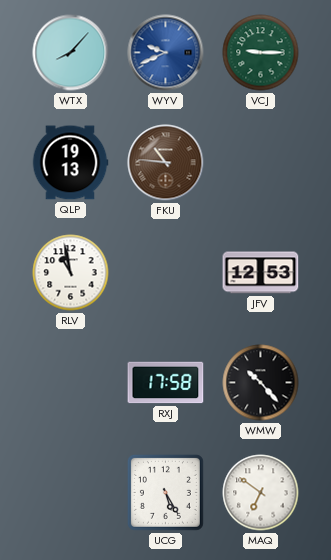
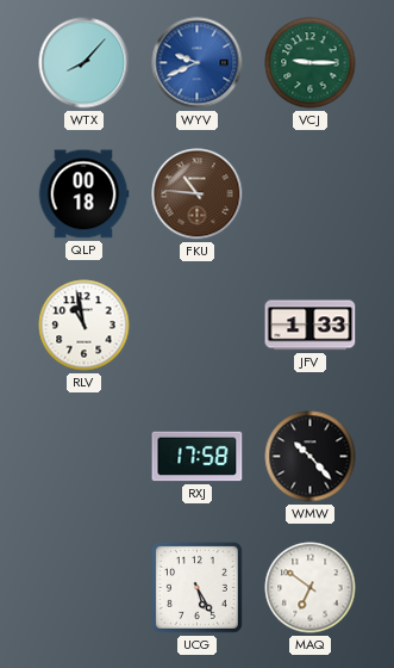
QLP: 19:13 -> 00:18 (83, 194)
JFV: 12:53 -> 1:33 (311, 326)
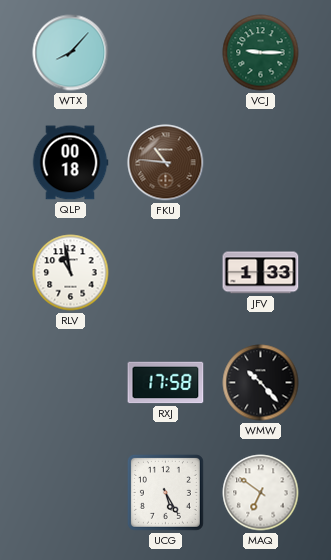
WYV: 9:41 -> none (198, 63)
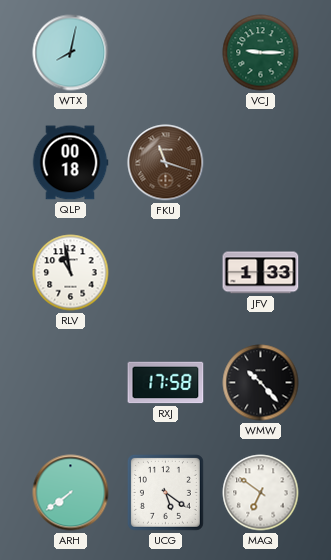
WTX: 8:07 -> 8:02 (71, 53)
FKU: 10:46 -> 11:18 (166, 163)
ARH: none -> 7:39 (71, 493)
UCG: 5:25 -> 5:21 (165, 492)
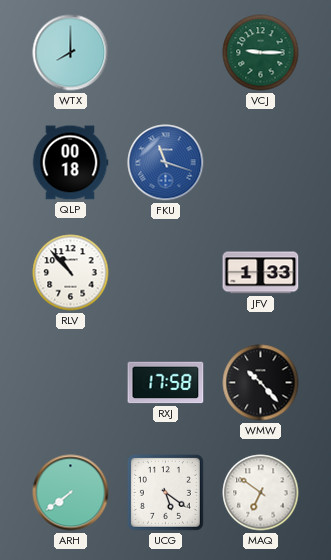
WTX: 8:02 -> 8:00 (71, 53)
FKU dial: brown -> blue (166, 163)
RLV: 10:58 -> 10:53 (71, 273)
